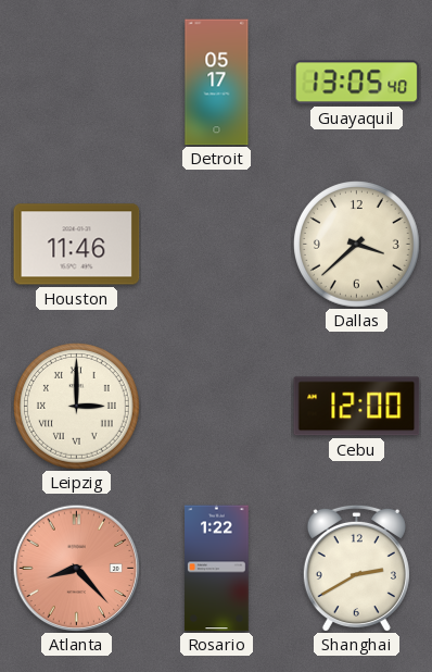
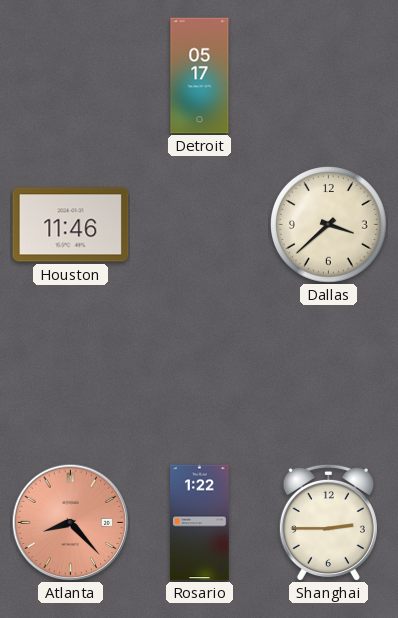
Guayaquil: 13:05 -> none (357, 83)
Leipzig: 3:00 -> none (77, 407)
Cebu: 12:00 -> none (357, 407)
Shanghai: 2:40 -> 2:45 (328, 522)
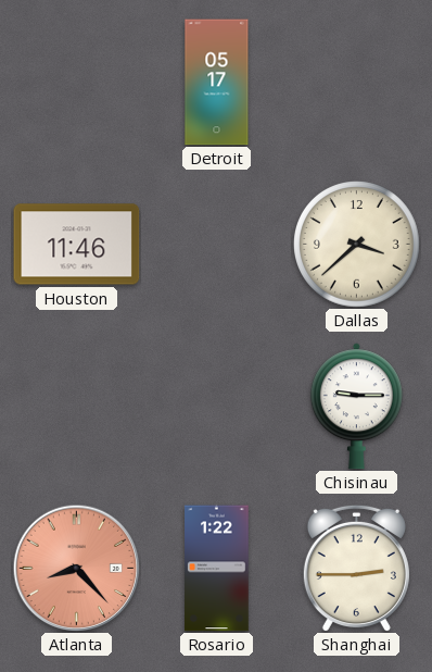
Chisinau: none -> 9:15 (356, 407)
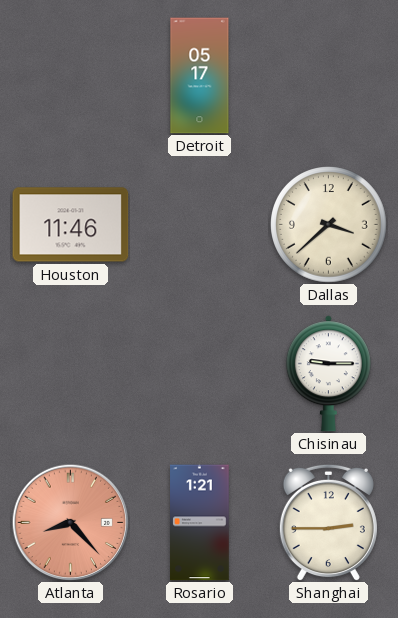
Rosario: 1:22 -> 1:21 (200, 523)
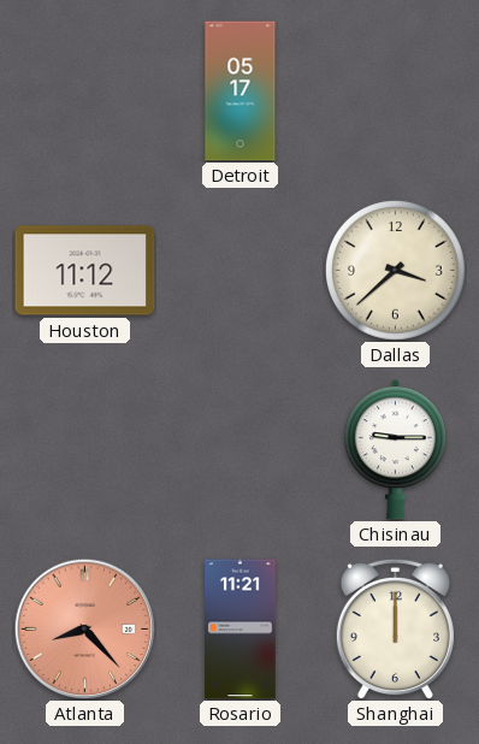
Houston: 11:46 -> 11:12 (85, 271)
Rosario: 1:21 -> 11:21 (241, 630)
Shanghai: 2:45 -> 12:00 (395, 628)
